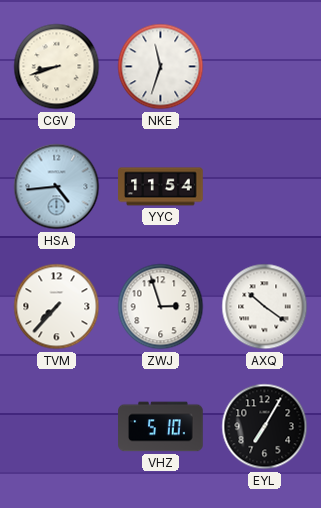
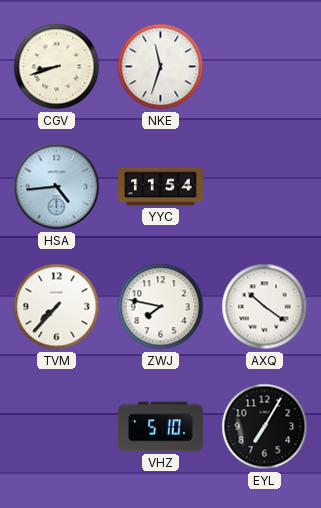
ZWJ: 2:57 -> 7:47 (161, 307)
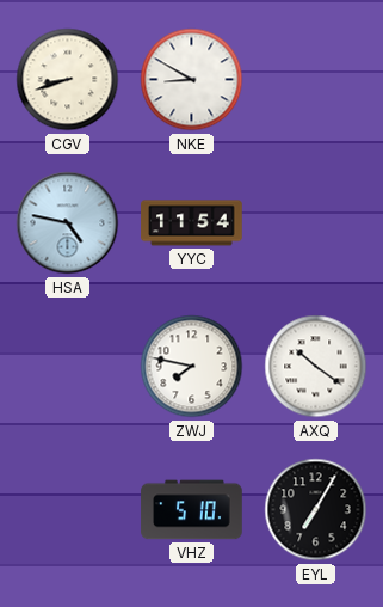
NKE: 11:33 -> 8:50 (192, 80)
HSA: 4:44 -> 4:47 (68, 223)
TVM: 7:37 -> none (57, 307)
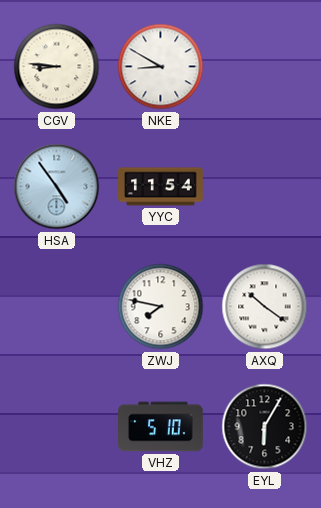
CGV: 8:42 -> 8:46 (57, 67)
HSA: 4:47 -> 4:54 (57, 187)
EYL: 7:05 -> 6:05 (265, 427)
